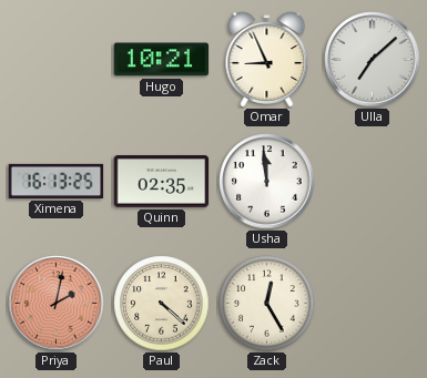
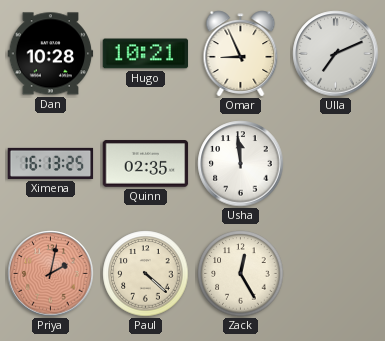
Dan: none -> 10:28 (51, 54)
Ulla: 7:08 -> 7:11 (336, 54)
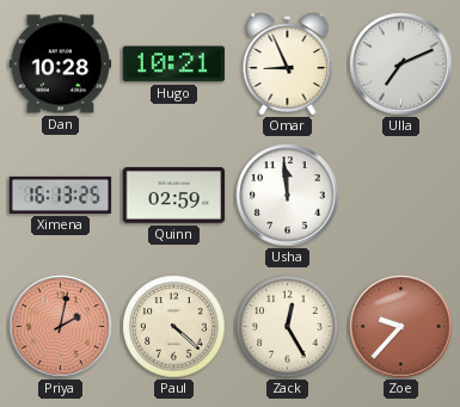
Quinn: 02:35 -> 02:59 (174, 196)
Zoe: none -> 9:37 (401, 327)
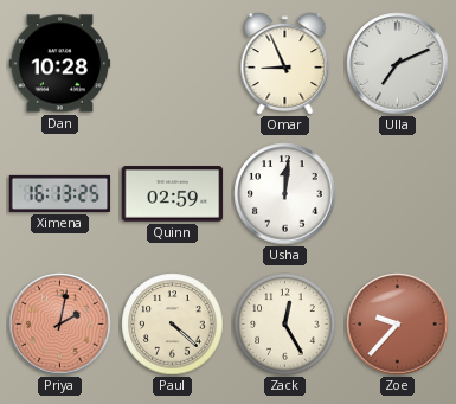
Hugo: 10:21 -> none (174, 64)
Usha: 11:59 -> 12:01 (285, 194)
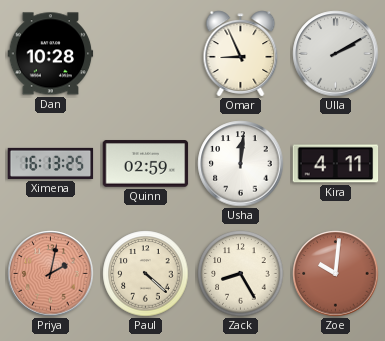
Ulla: 7:11 -> 2:10 (336, 54)
Kira: none -> 4:11 (336, 164)
Zack: 12:25 -> 8:25 (241, 274)
Zoe: 9:37 -> 10:01 (336, 274)
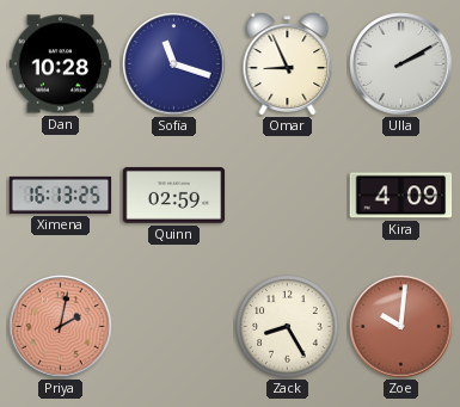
Sofia: none -> 11:18 (174, 64)
Usha: 12:01 -> none (241, 164)
Kira: 4:11 -> 4:09 (401, 196)
Paul: 4:22 -> none (146, 274)
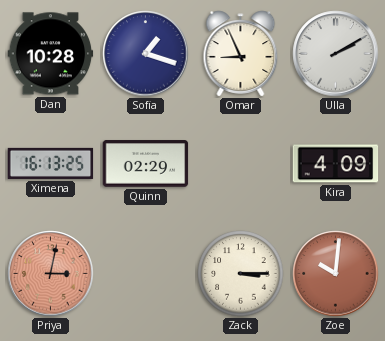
Sofia: 11:18 -> 1:18 (146, 54)
Quinn: 02:59 -> 02:29 (146, 164)
Priya: 2:02 -> 3:02 (51, 274)
Zack: 8:25 -> 3:15 (241, 274)
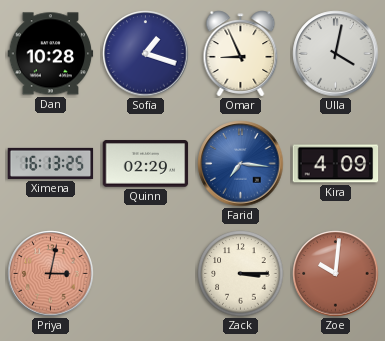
Ulla: 2:10 -> 4:02 (336, 54)
Farid: none -> 7:16 (241, 164)
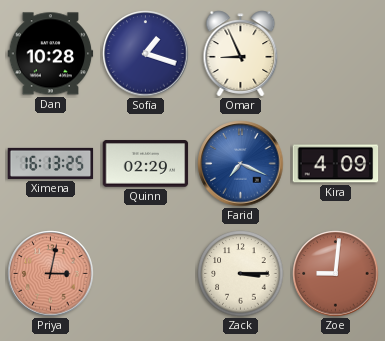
Ulla: 4:02 -> none (336, 54)
Farid: 7:16 -> 7:19 (241, 164)
Zoe: 10:01 -> 9:01 (336, 274)
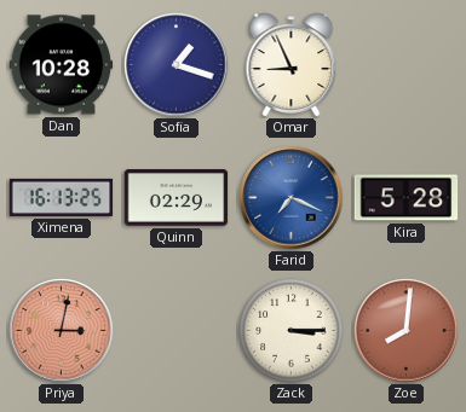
Kira: 4:09 -> 5:28 (407, 198)
Zoe: 9:01 -> 8:01 (407, 331)
